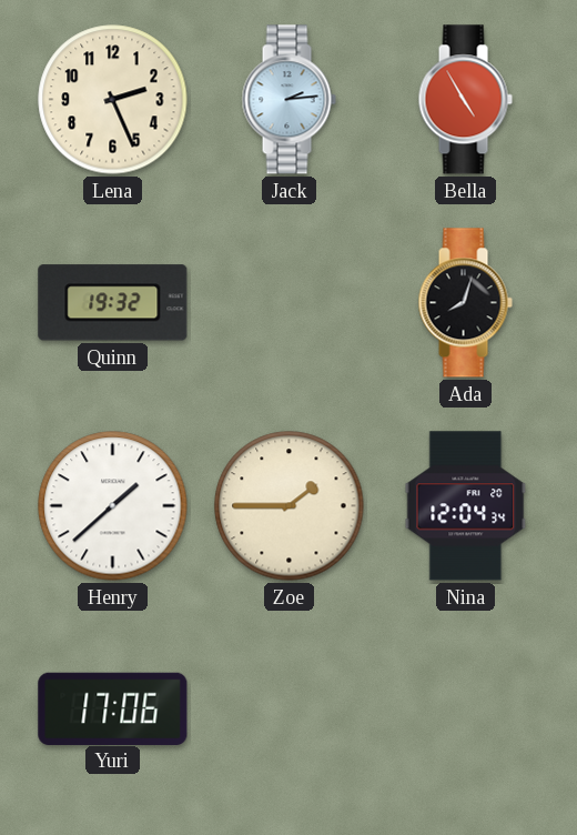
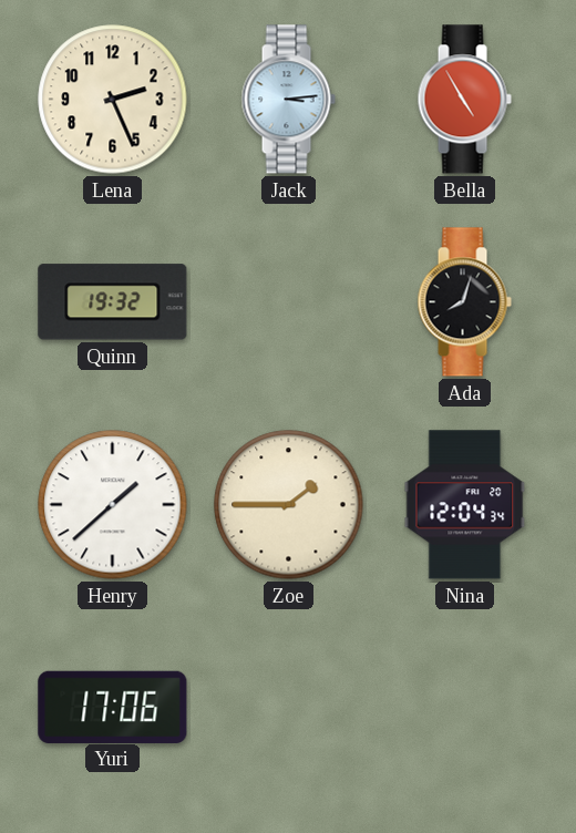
Jack: 2:14 -> 3:14 (288, 100)
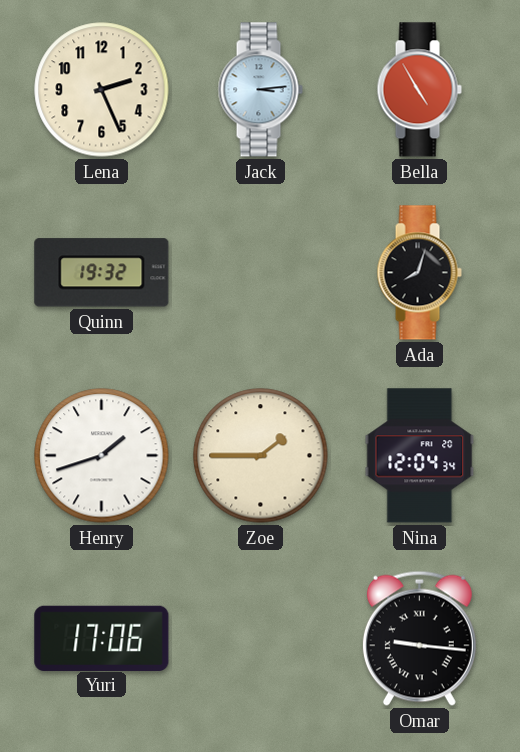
Henry: 1:38 -> 1:42 (102, 456)
Omar: none -> 9:16 (419, 638)
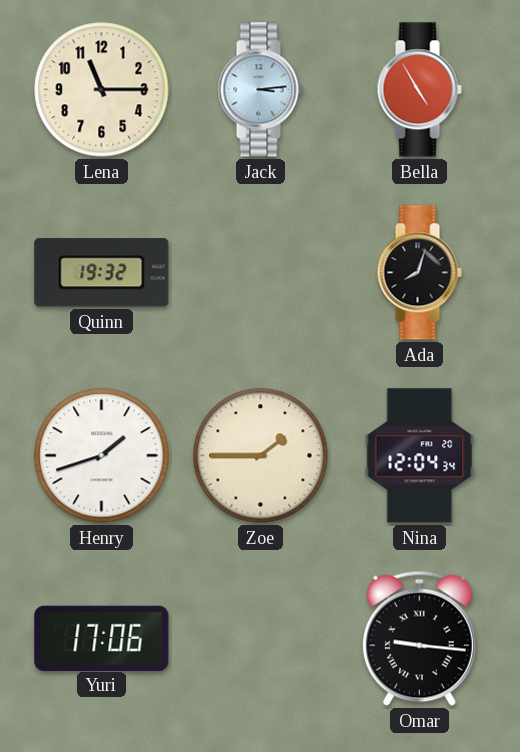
Lena: 2:26 -> 11:15 (102, 90)
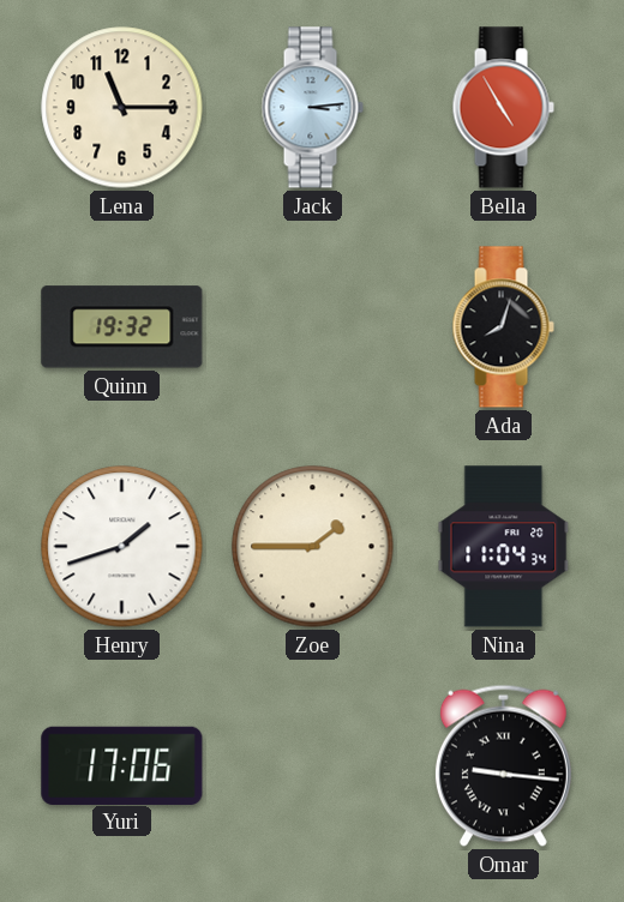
Nina: 12:04 -> 11:04 (504, 547)
